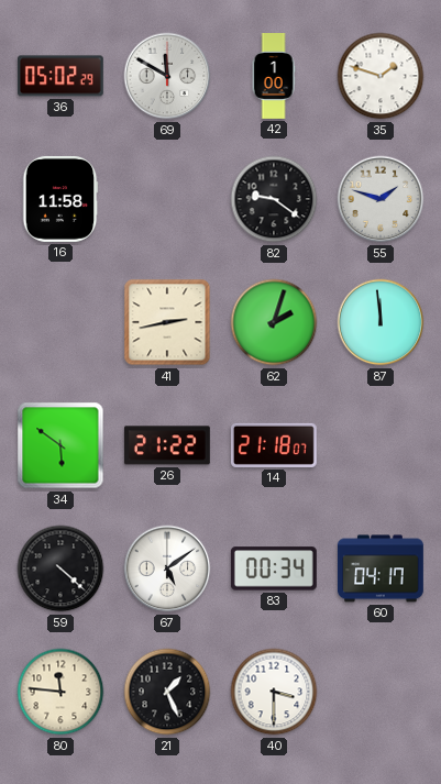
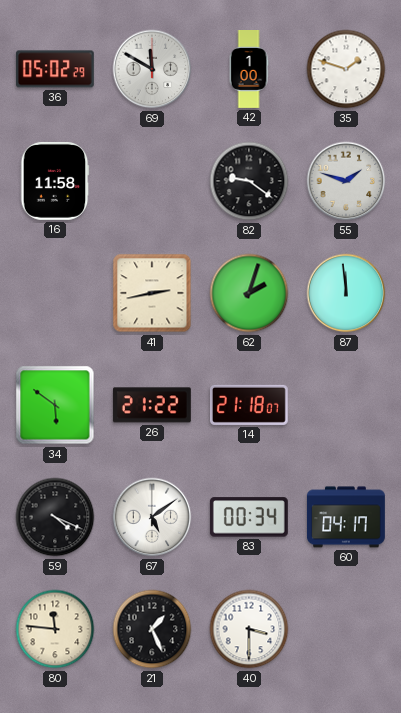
59: 4:22 -> 4:19 (55, 517)
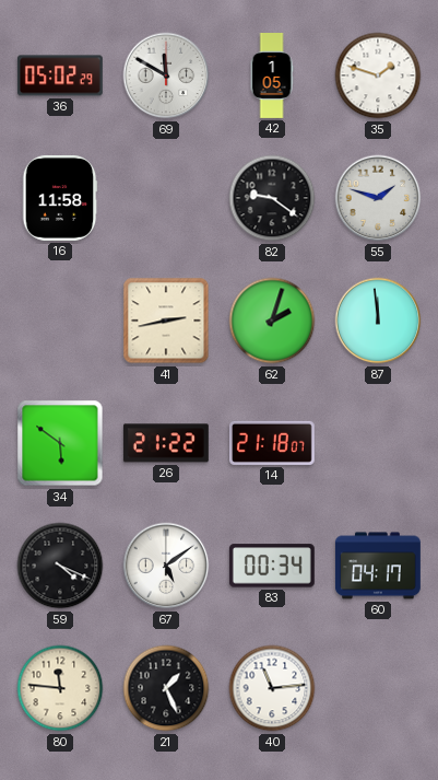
42: 1:00 -> 1:05 (272, 77)
40: 3:30 -> 11:14 (272, 688)
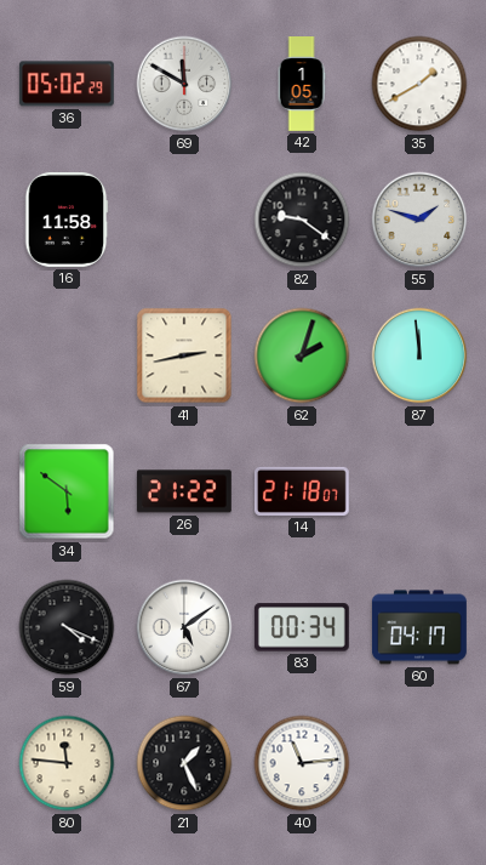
35: 1:48 -> 1:40 (419, 84)
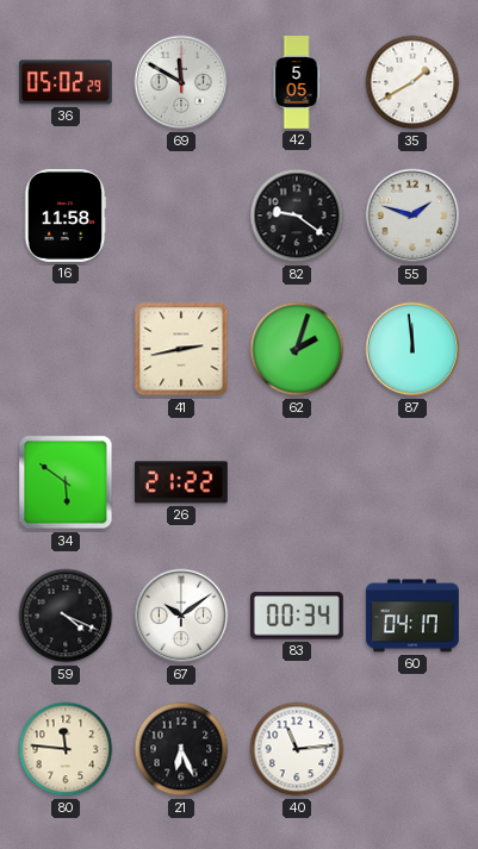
42: 1:05 -> 5:05 (297, 83)
14: 21:18 -> none (302, 491)
67: 5:09 -> 10:09 (181, 616)
21: 1:26 -> 6:26 (181, 749)
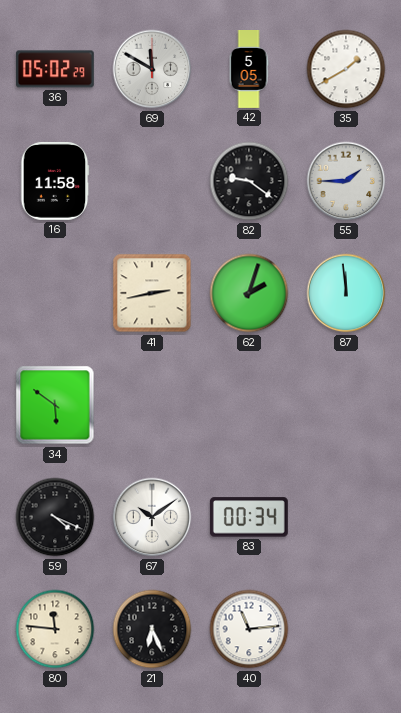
55: 1:48 -> 1:45 (346, 181)
26: 21:22 -> none (181, 482)
60: 04:17 -> none (412, 616)
